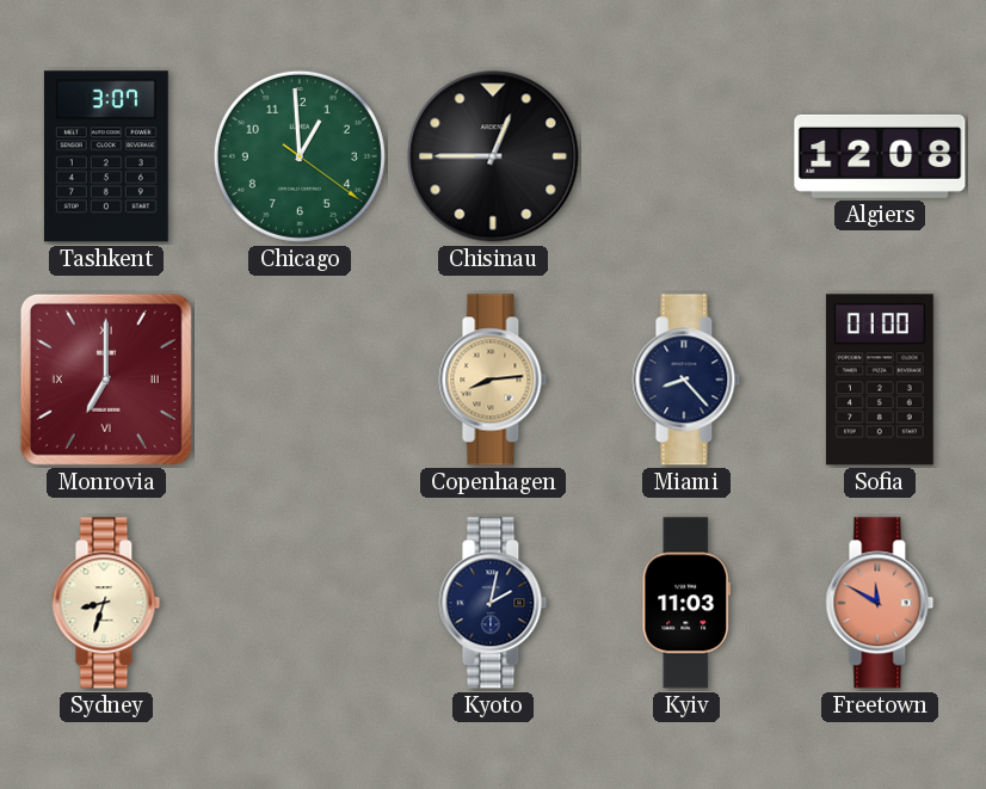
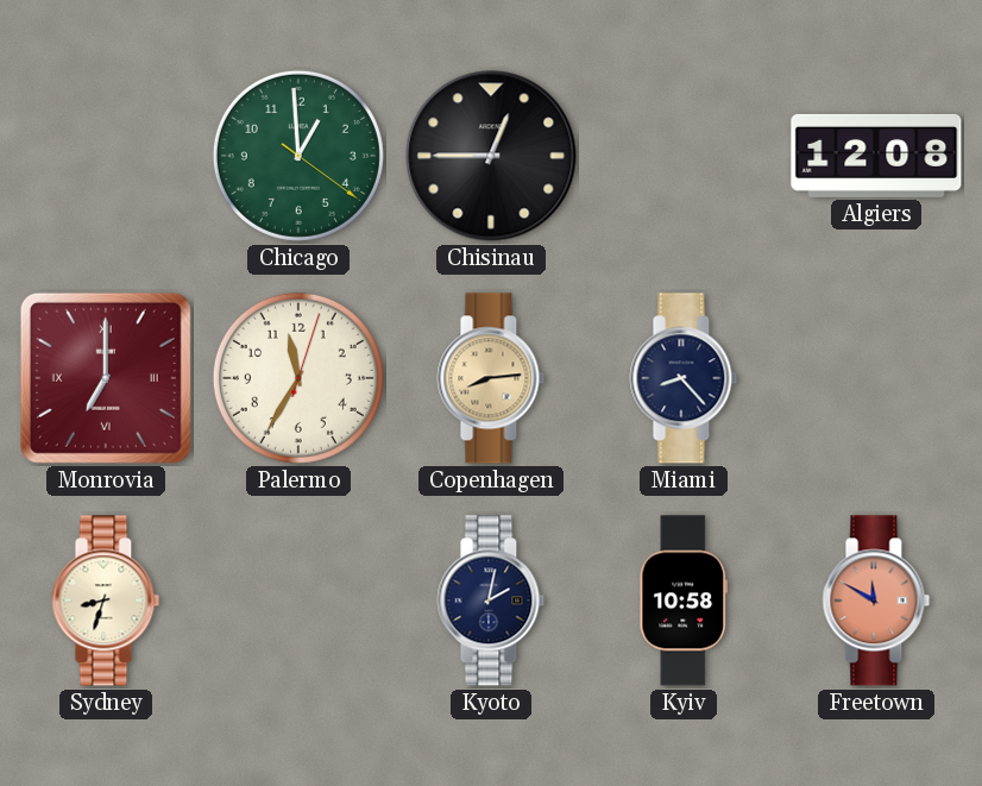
Tashkent: 3:07 -> none (106, 156)
Palermo: none -> 11:35 (298, 378)
Sofia: 01:00 -> none (880, 380)
Kyiv: 11:03 -> 10:58 (682, 600)
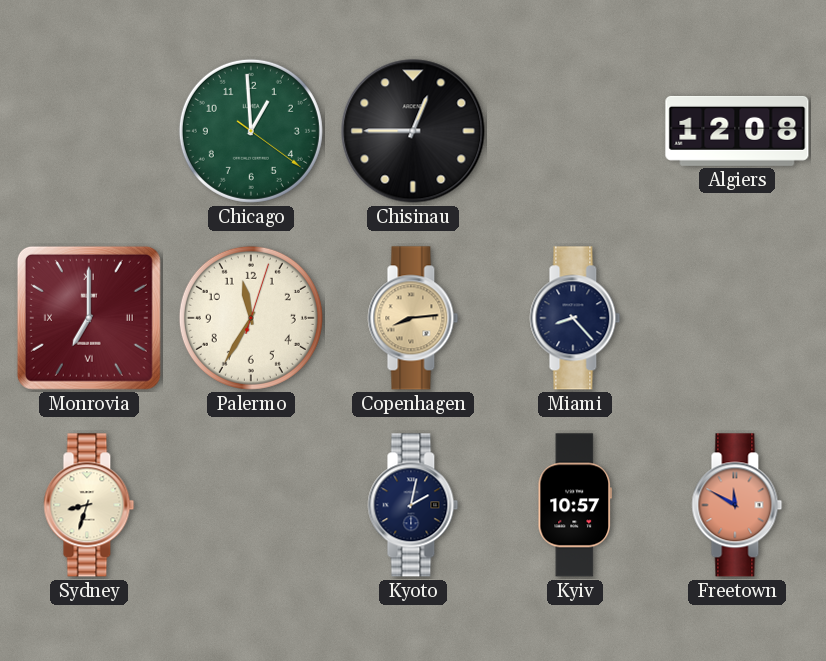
Kyiv: 10:58 -> 10:57 (574, 505)
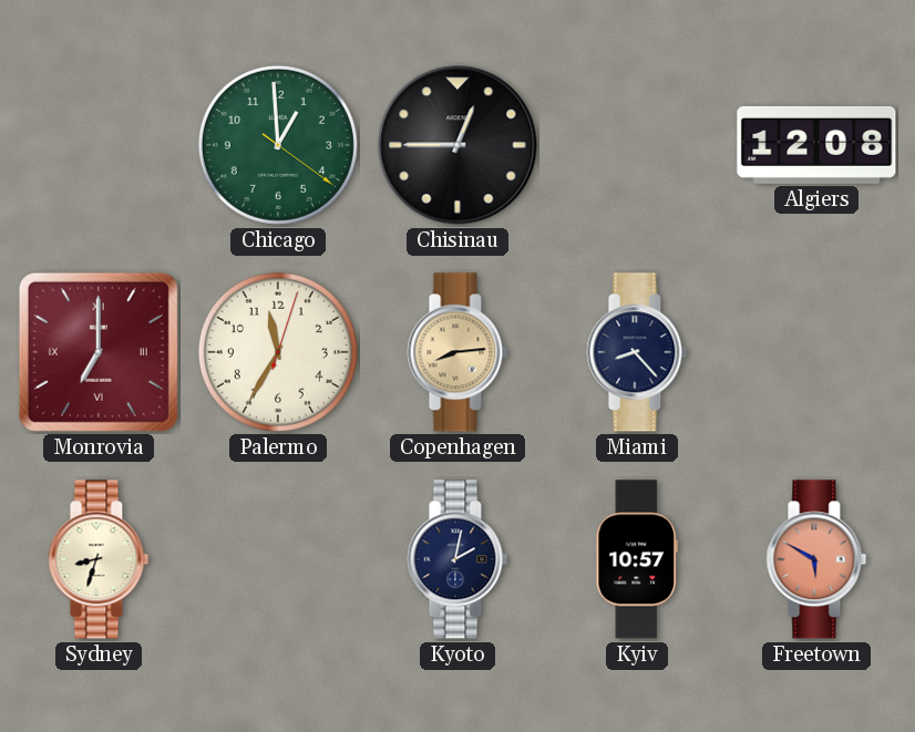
Freetown: 11:50 -> 5:50 (816, 559)
